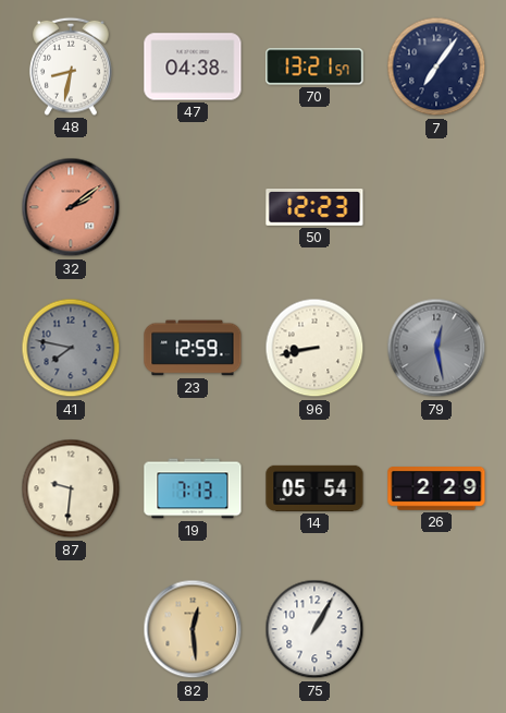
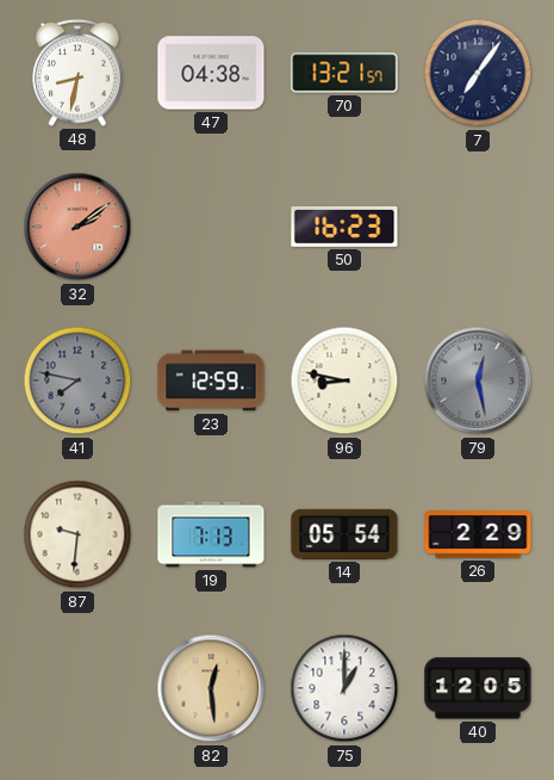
50: 12:23 -> 16:23 (344, 228)
96: 8:43 -> 8:47 (344, 380)
75: 1:05 -> 1:00 (344, 688)
40: none -> 12:05 (478, 688)
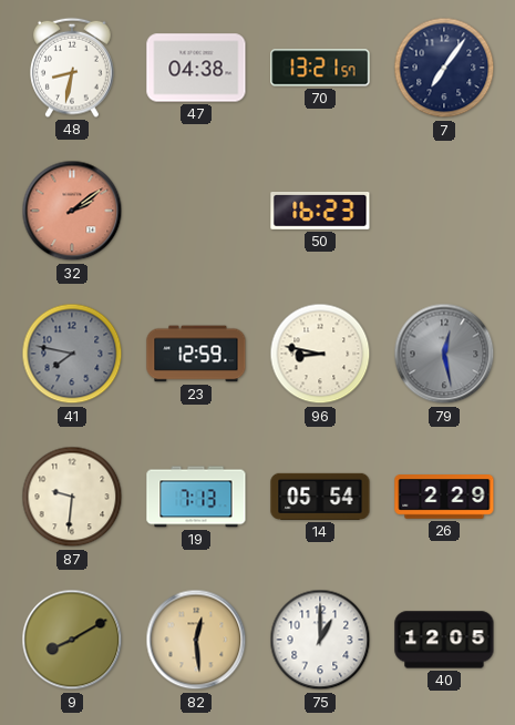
9: none -> 8:10 (72, 640)
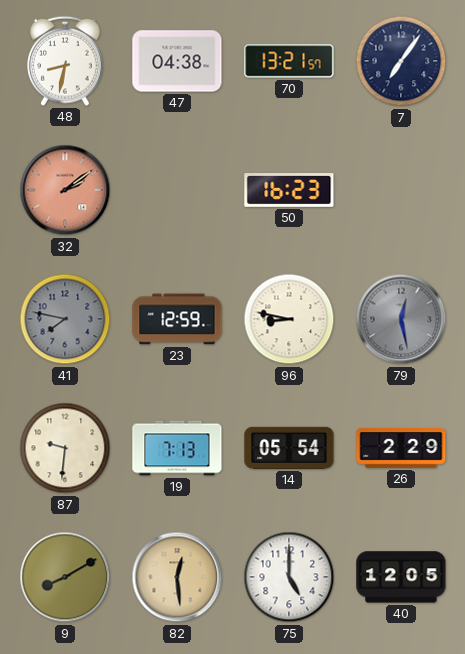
75: 1:00 -> 5:00 (289, 577)
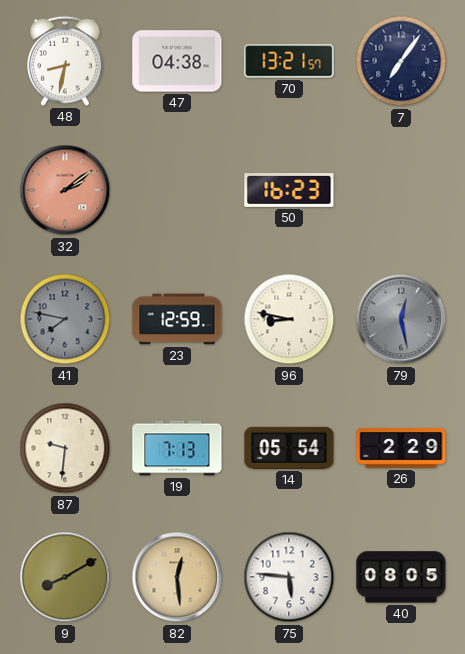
75: 5:00 -> 5:46 (289, 577)
40: 12:05 -> 08:05 (401, 577)
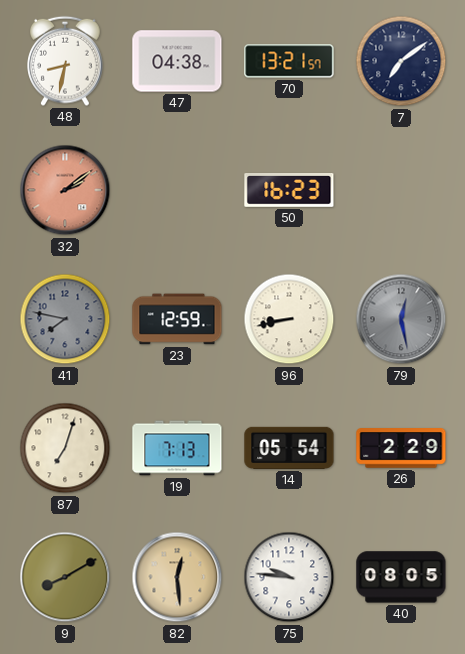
7: 7:06 -> 7:09 (401, 61)
96: 8:47 -> 8:43 (289, 319)
87: 9:31 -> 7:03 (65, 448)
75: 5:46 -> 9:46 (289, 577)
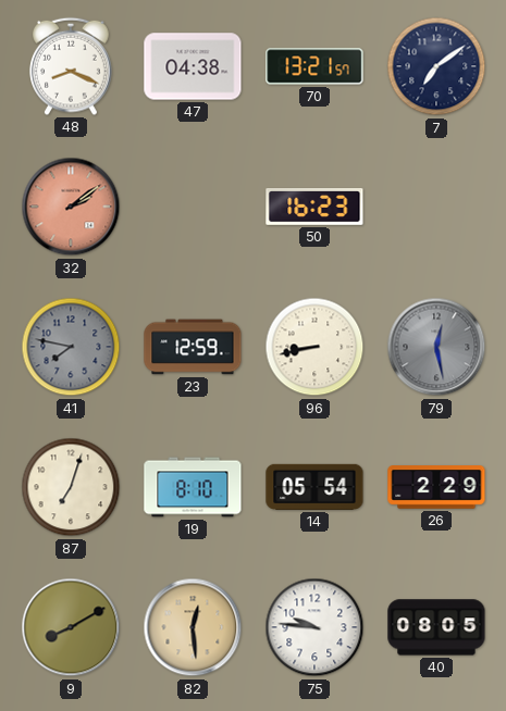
48: 8:32 -> 8:19 (72, 66)
19: 7:13 -> 8:10 (193, 487)
